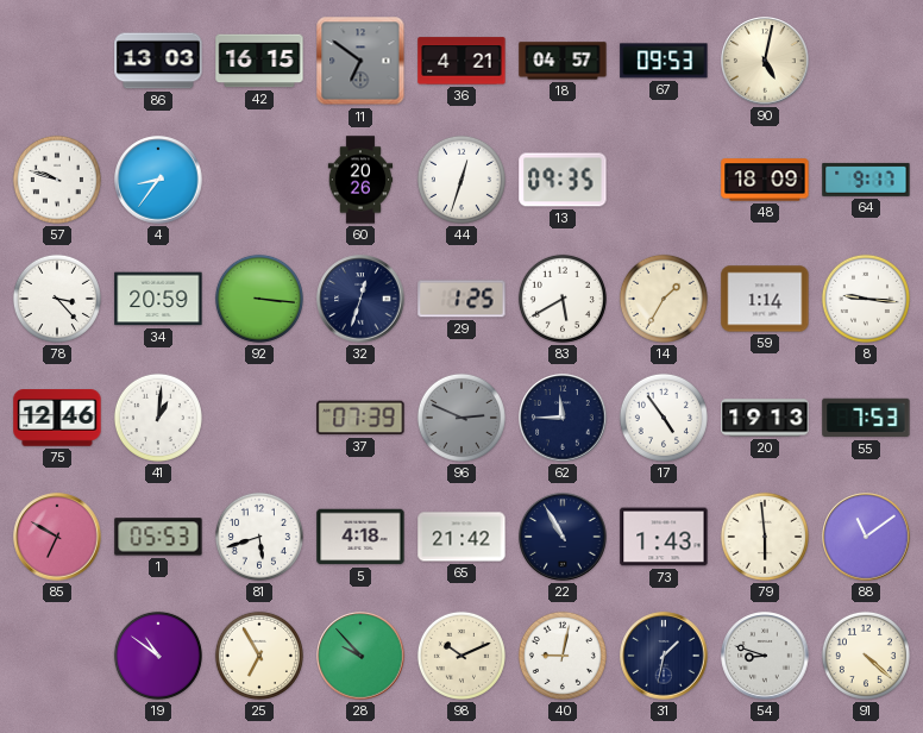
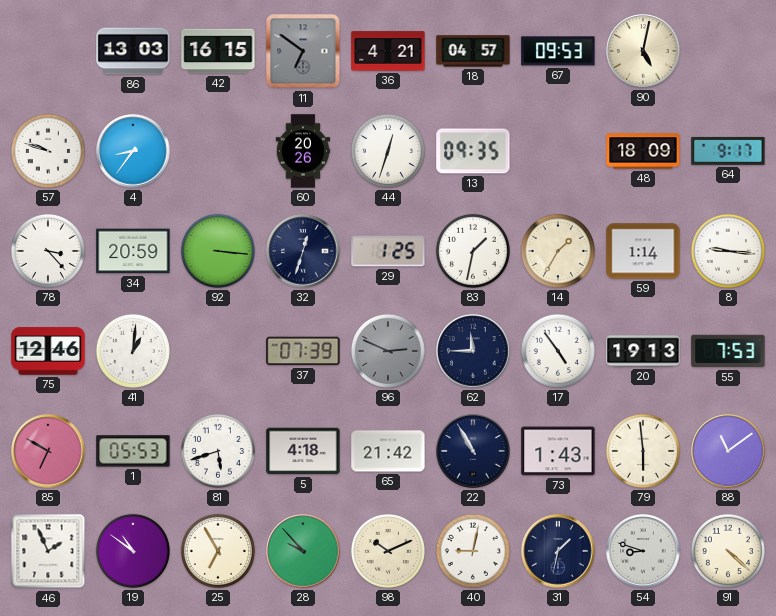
83: 5:40 -> 1:32 (473, 251)
46: none -> 1:56 (48, 551)
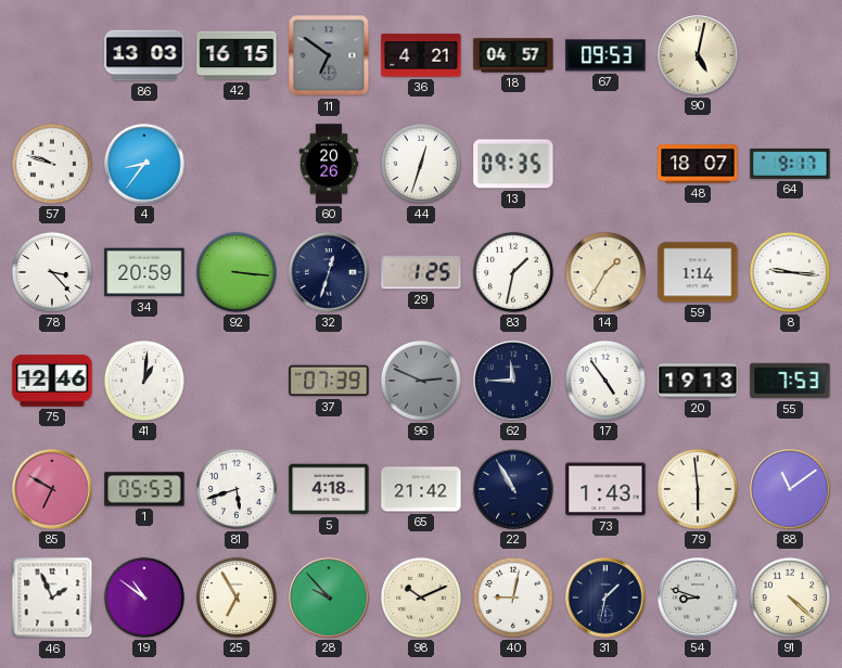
48: 18:09 -> 18:07 (698, 164)
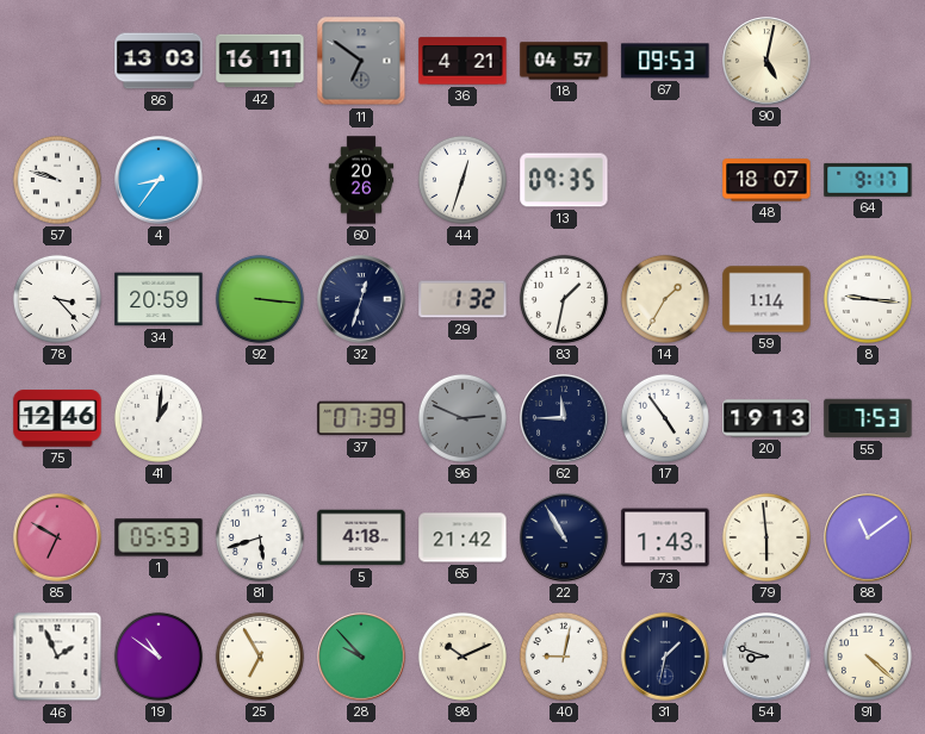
42: 16:15 -> 16:11 (260, 61)
29: 1:25 -> 1:32 (462, 299)
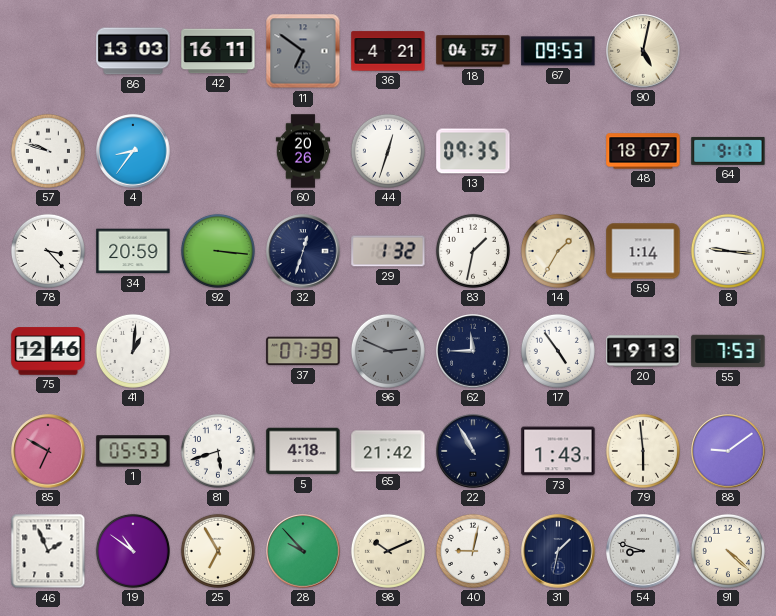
88: 11:09 -> 9:09 (728, 451)
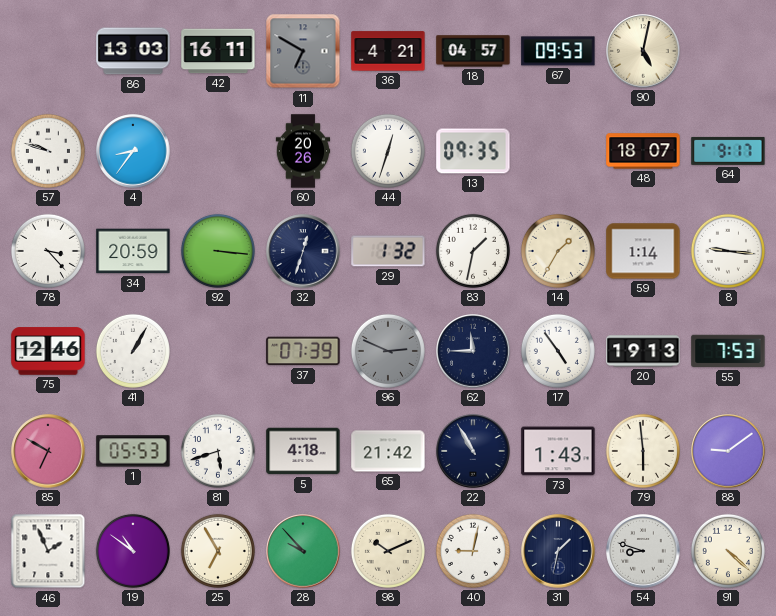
11: 6:51 -> 6:50 (303, 51)
41: 1:01 -> 1:05 (133, 351)
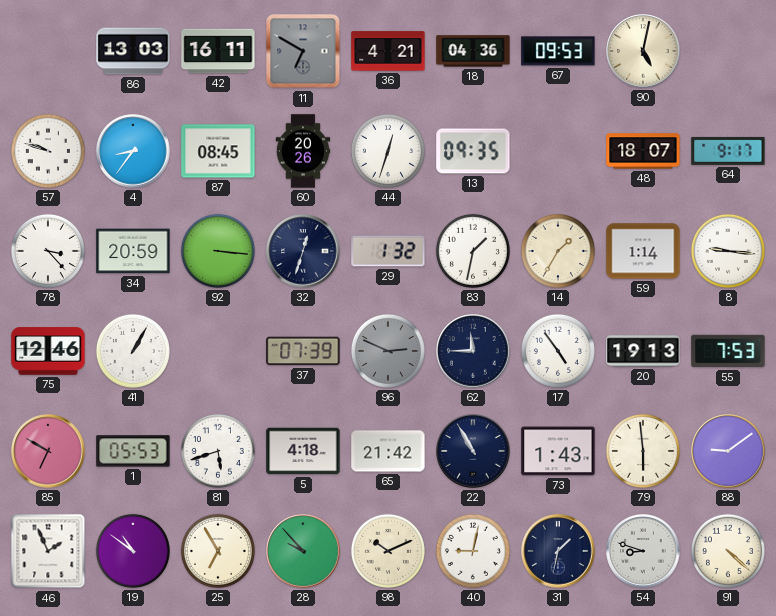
18: 04:57 -> 04:36 (473, 51)
87: none -> 08:45 (218, 151)
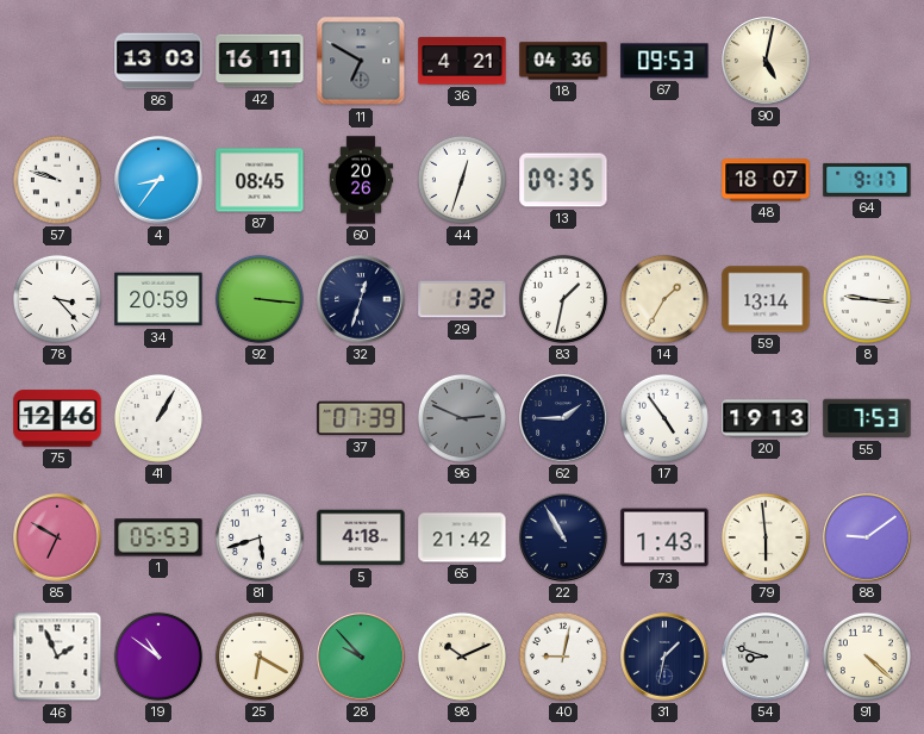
59: 1:14 -> 13:14 (766, 299)
62: 11:45 -> 1:45 (563, 418)
25: 6:55 -> 6:20 (260, 657)
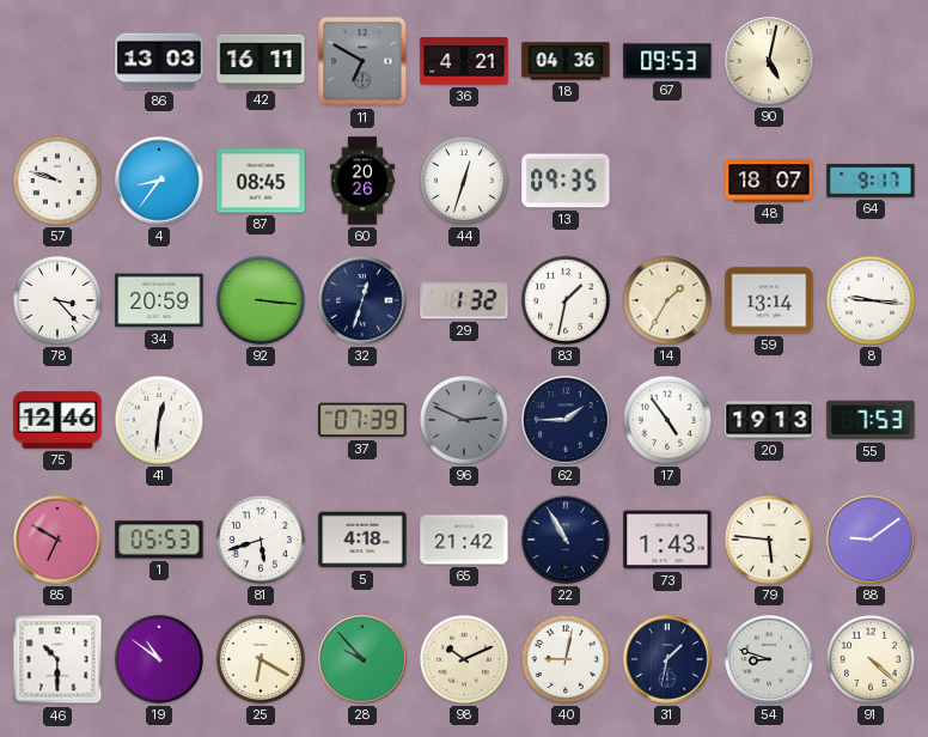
41: 1:05 -> 12:31 (159, 420)
79: 5:59 -> 5:46 (769, 540)
46: 1:56 -> 10:30 (57, 659)
